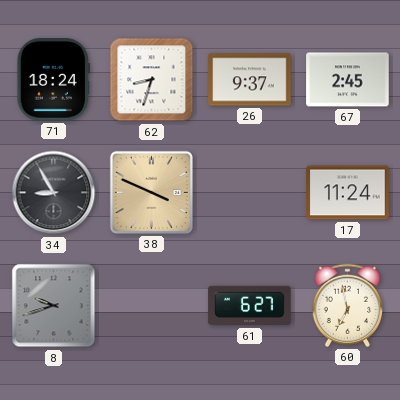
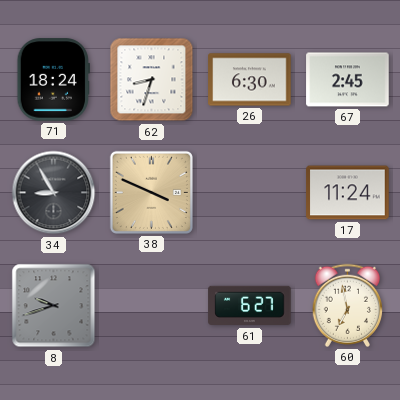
26: 9:37 -> 6:30 (250, 80)
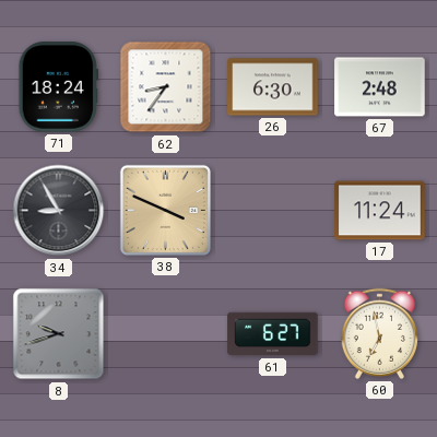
62: 8:33 -> 8:36 (166, 87)
67: 2:45 -> 2:48 (380, 87)
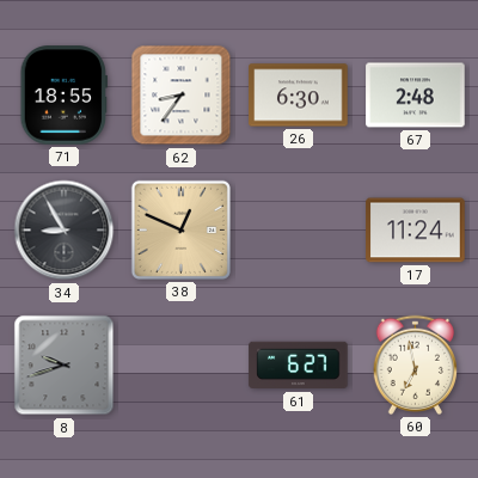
71: 18:24 -> 18:55 (63, 96)
38: 3:49 -> 12:49 (180, 229)
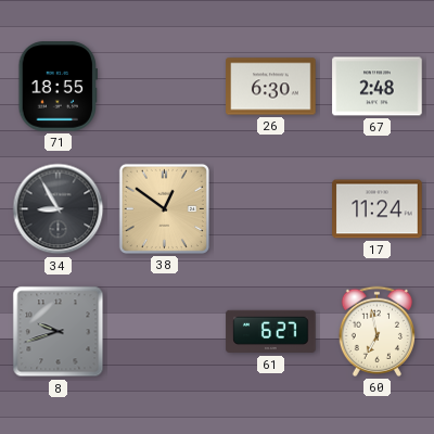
62: 8:36 -> none (182, 96)
38: 12:49 -> 12:51 (164, 208)
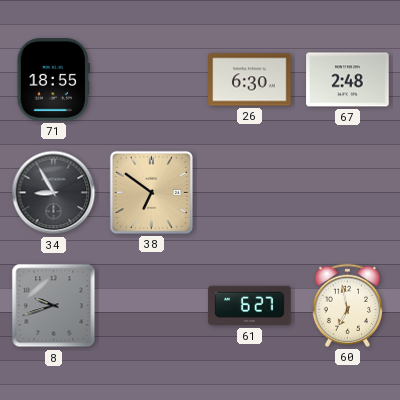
38: 12:51 -> 6:51 (151, 192)
17: 11:24 -> none (378, 209)
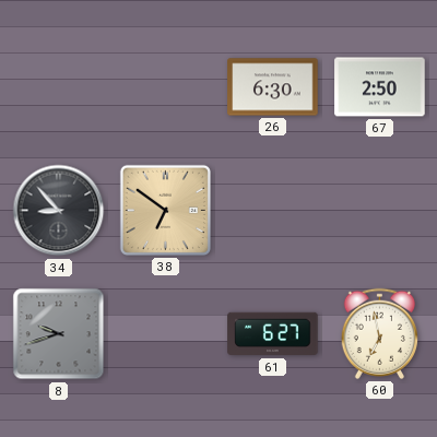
71: 18:55 -> none (53, 80)
67: 2:48 -> 2:50 (380, 87)
34: 8:55 -> 8:53 (59, 211)
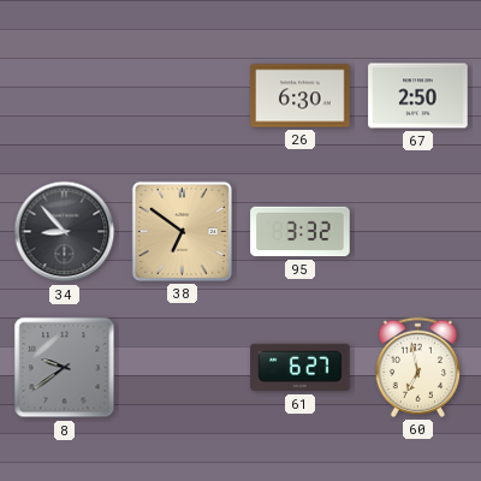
95: none -> 3:32 (301, 232)
8: 9:42 -> 9:39 (65, 368)
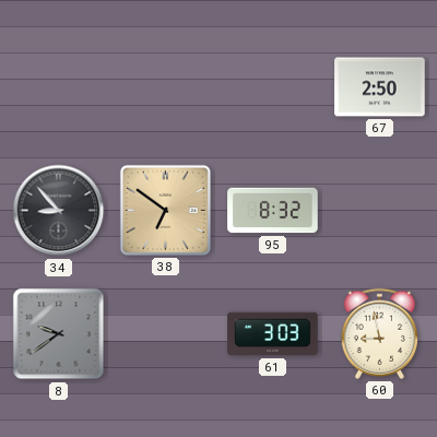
26: 6:30 -> none (301, 96)
95: 3:32 -> 8:32 (273, 211)
61: 6:27 -> 3:03 (273, 334)
60: 6:58 -> 8:58 (379, 333)
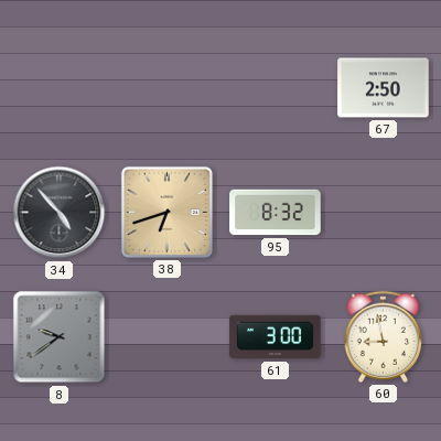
34: 8:53 -> 4:53 (60, 213)
38: 6:51 -> 6:42 (166, 212)
61: 3:03 -> 3:00 (276, 337)
